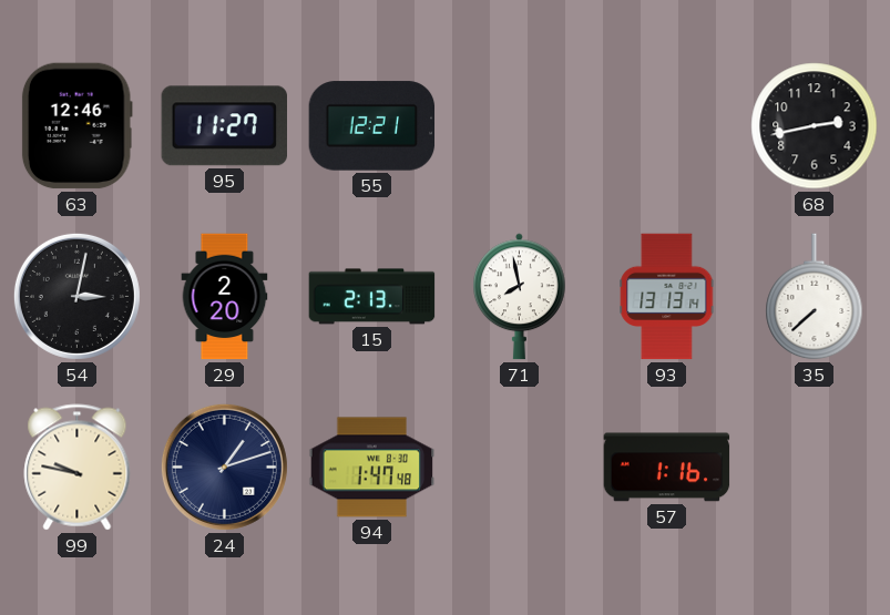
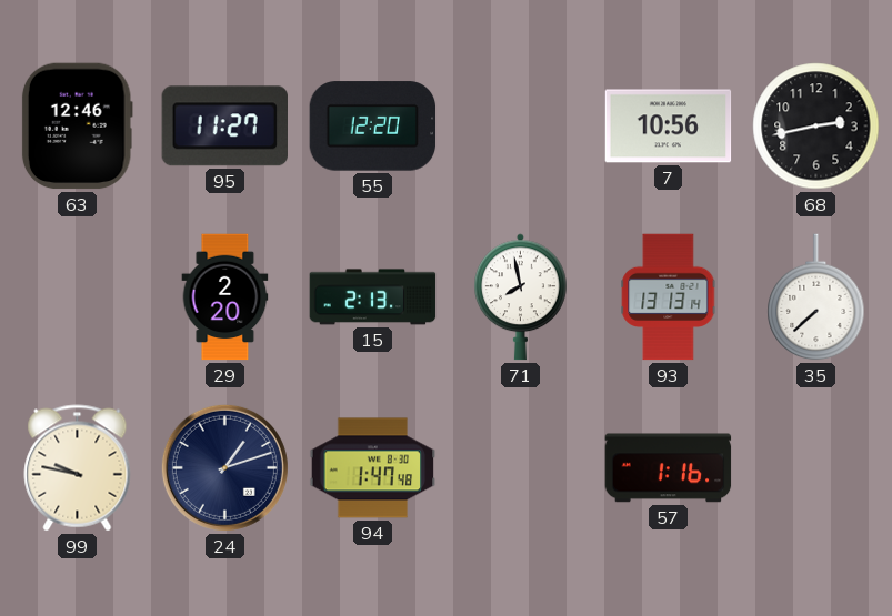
55: 12:21 -> 12:20 (373, 127)
7: none -> 10:56 (669, 127)
54: 3:02 -> none (76, 296)
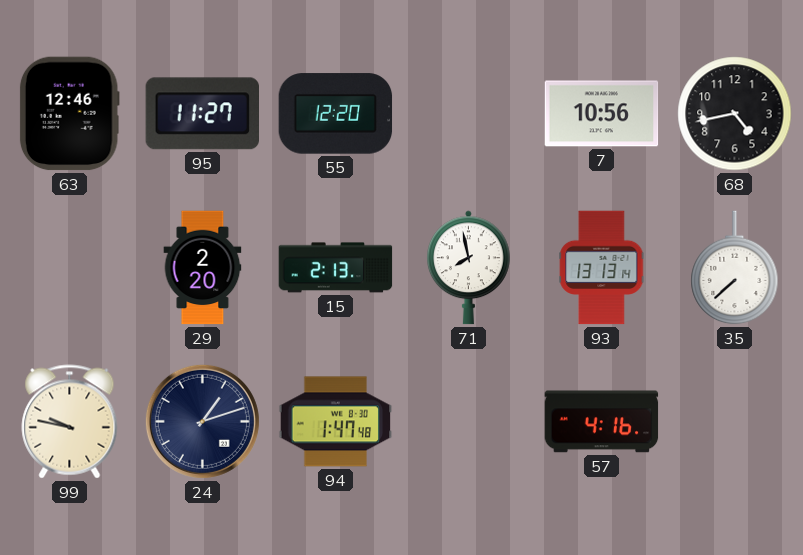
68: 2:43 -> 4:43 (735, 114)
57: 1:16 -> 4:16 (602, 422)
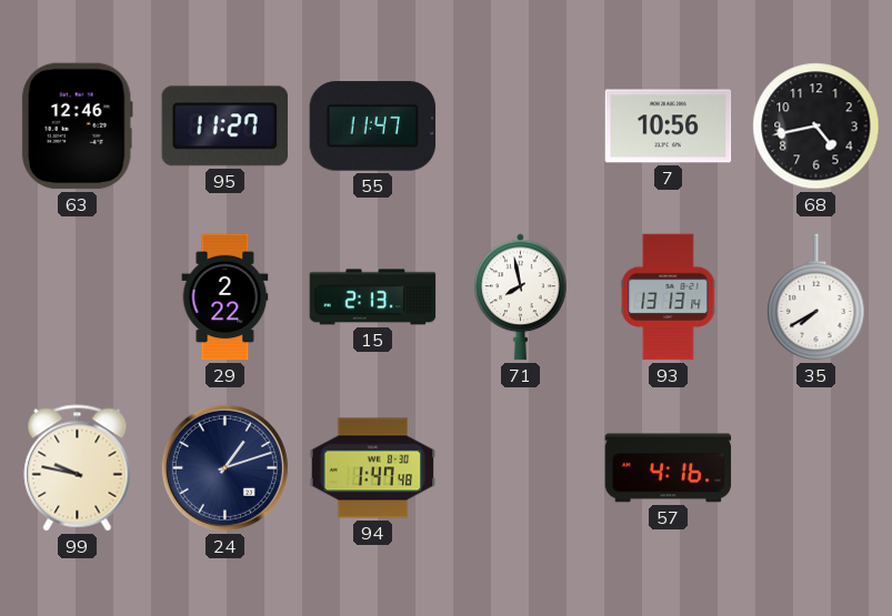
55: 12:20 -> 11:47 (373, 127)
29: 2:20 -> 2:22 (225, 297)
35: 7:38 -> 7:40 (816, 297)
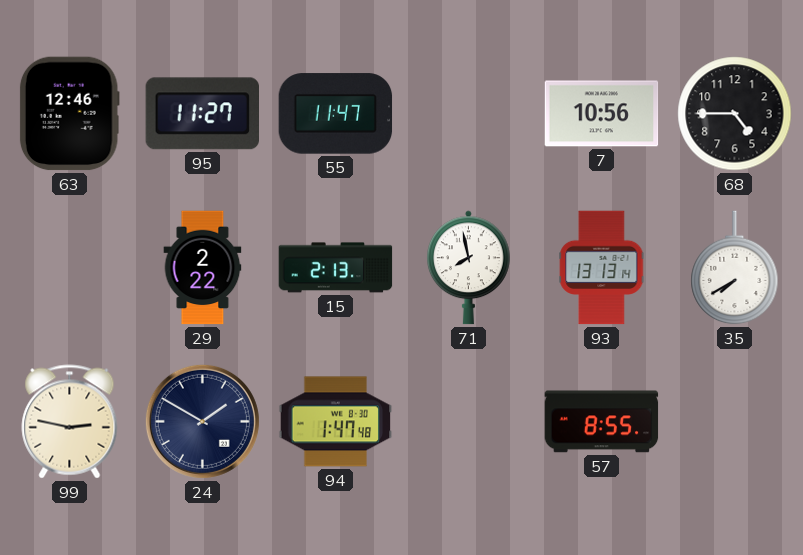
68: 4:43 -> 4:45 (735, 114)
99: 9:47 -> 2:47 (70, 422)
24: 1:12 -> 1:50 (202, 421)
57: 4:16 -> 8:55 (602, 422)
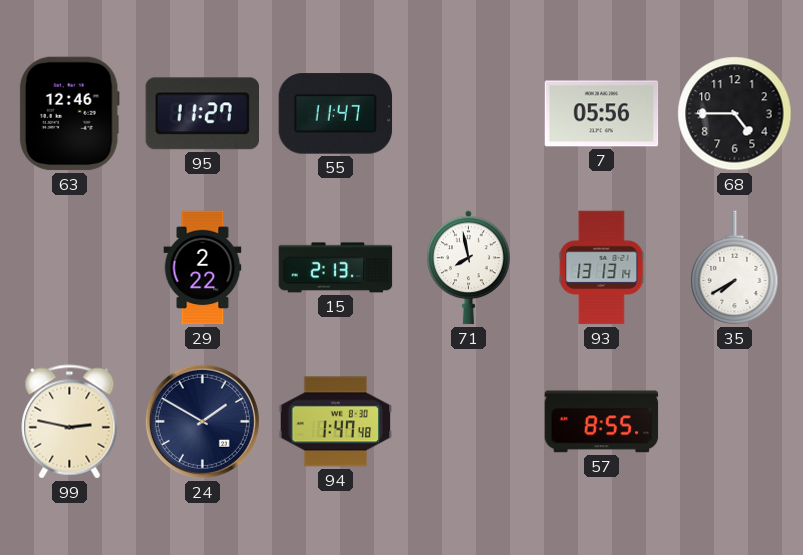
7: 10:56 -> 05:56 (602, 114)
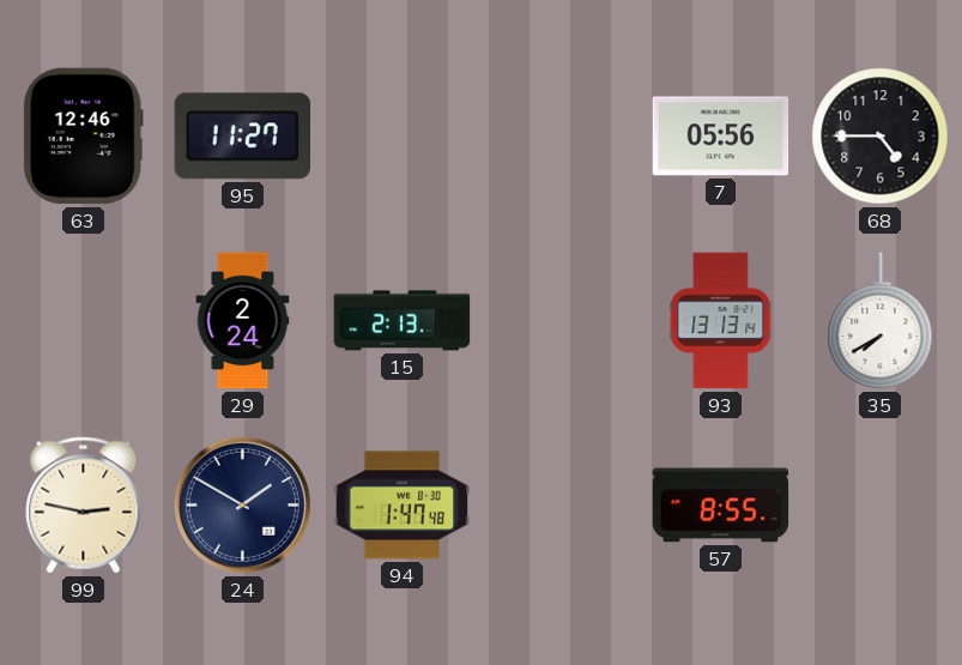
55: 11:47 -> none (336, 114)
29: 2:22 -> 2:24 (243, 321)
71: 7:58 -> none (469, 268)
